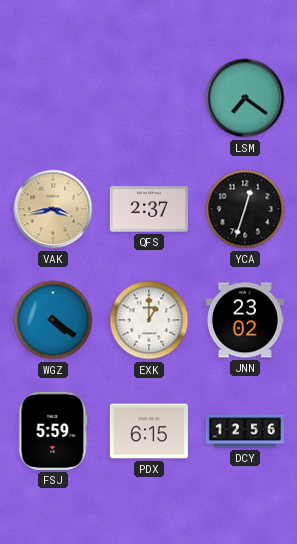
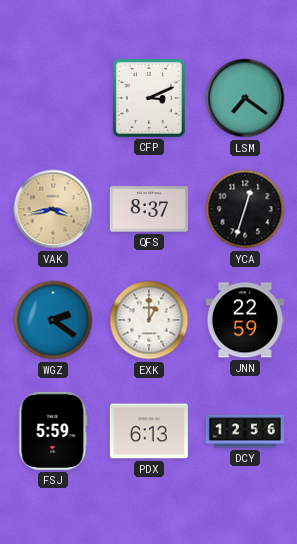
CFP: none -> 3:11 (149, 98)
QFS: 2:37 -> 8:37 (149, 209)
WGZ: 4:21 -> 2:21 (53, 320)
JNN: 23:02 -> 22:59 (245, 320)
PDX: 6:15 -> 6:13 (149, 431)
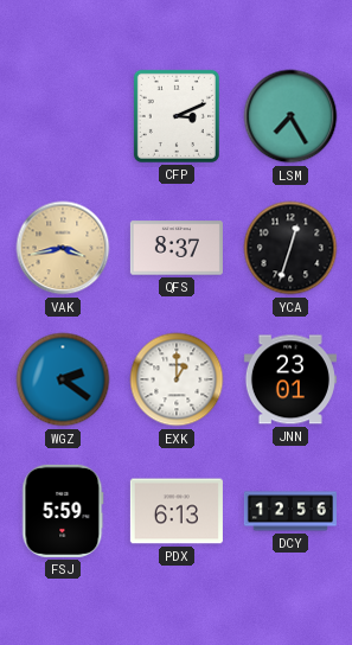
LSM: 7:21 -> 7:25 (290, 116)
JNN: 22:59 -> 23:01 (290, 379)
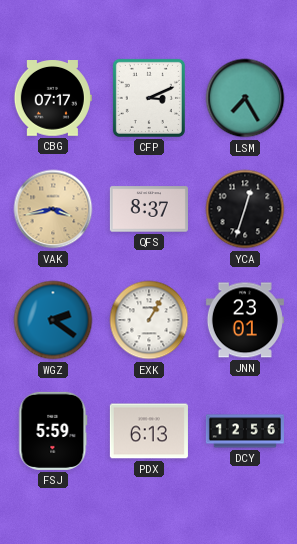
CBG: none -> 07:17 (53, 99)
EXK: 1:00 -> 1:05 (149, 320)
